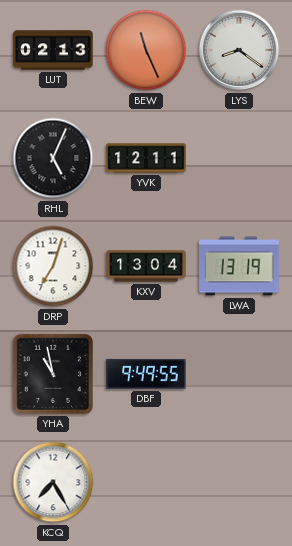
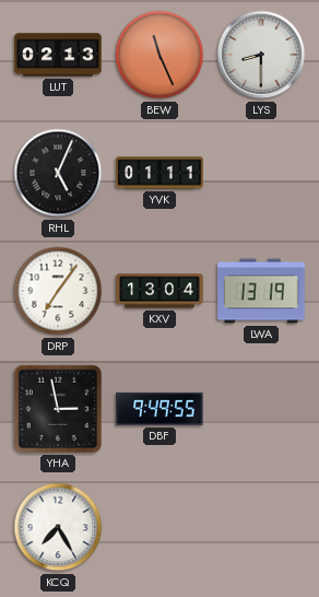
LYS: 8:21 -> 8:30 (261, 55)
YVK: 12:11 -> 01:11 (159, 173)
DRP: 7:03 -> 7:06 (58, 291)
YHA: 10:58 -> 2:58 (58, 409)
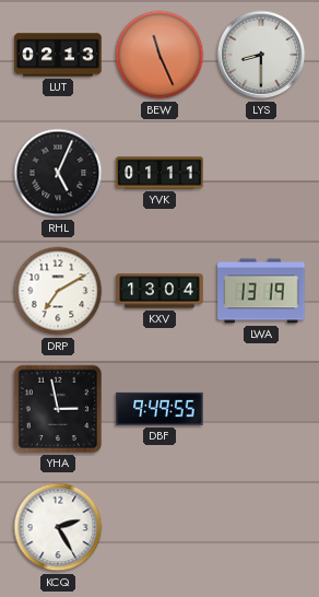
DRP: 7:06 -> 7:10 (58, 291)
KCQ: 7:25 -> 2:25 (58, 527)
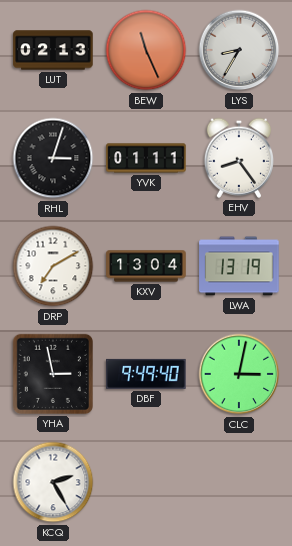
LYS: 8:30 -> 8:35 (239, 50)
RHL: 5:04 -> 3:03 (53, 158)
EHV: none -> 8:24 (238, 158)
DBF: 9:49:55 -> 9:49:40 (146, 374)
CLC: none -> 3:02 (239, 374)
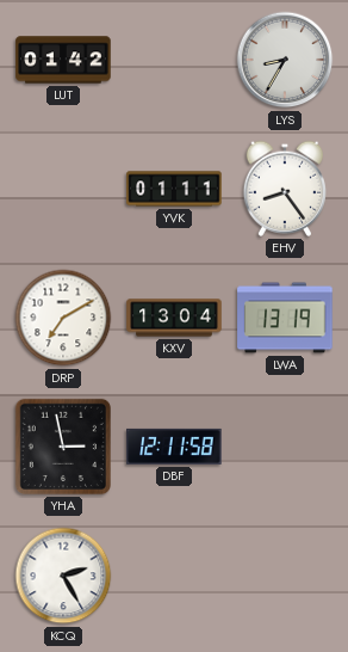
LUT: 02:13 -> 01:42 (63, 60)
BEW: 11:26 -> none (146, 50)
RHL: 3:03 -> none (53, 158)
DBF: 9:49 -> 12:11 (174, 447)
CLC: 3:02 -> none (239, 374)
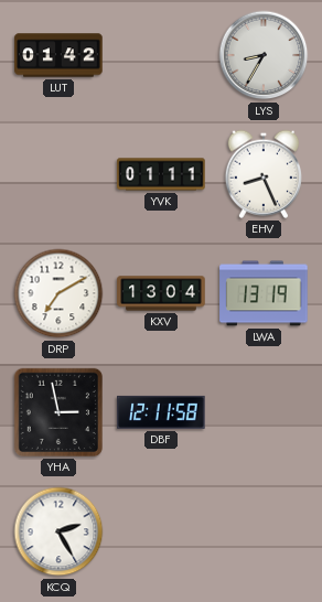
EHV: 8:24 -> 8:26 (262, 174)
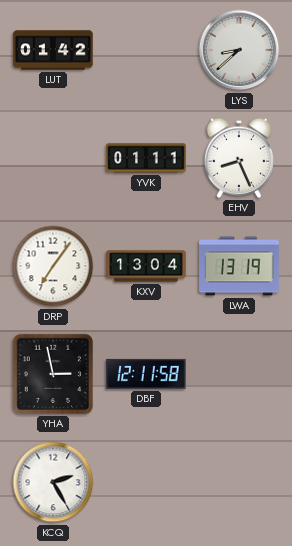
LYS: 8:35 -> 8:38 (239, 50)
DRP: 7:10 -> 7:06 (53, 266)
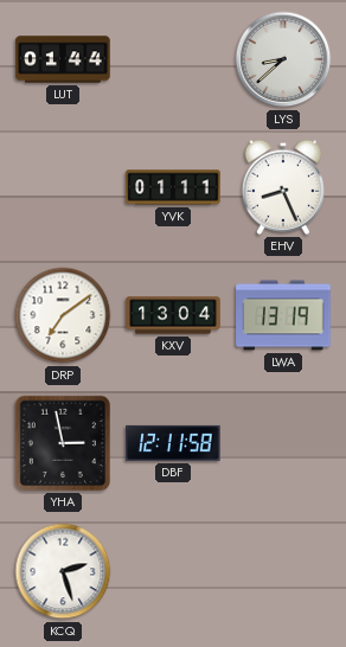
LUT: 01:42 -> 01:44 (63, 59)
DRP: 7:06 -> 7:09 (63, 315)
KCQ: 2:25 -> 2:27 (63, 571)
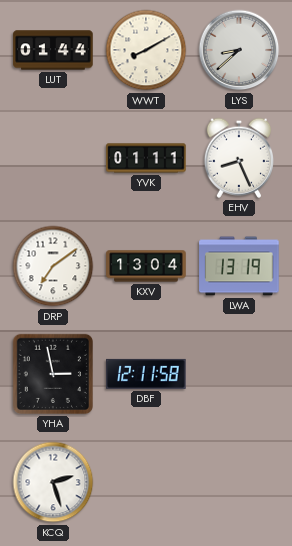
WWT: none -> 8:10 (146, 50)
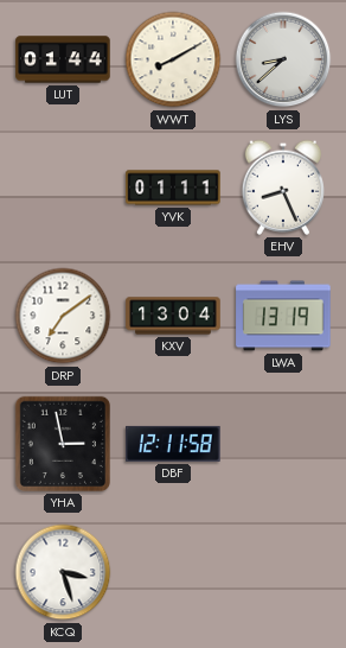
KCQ: 2:27 -> 3:27 (63, 572)
